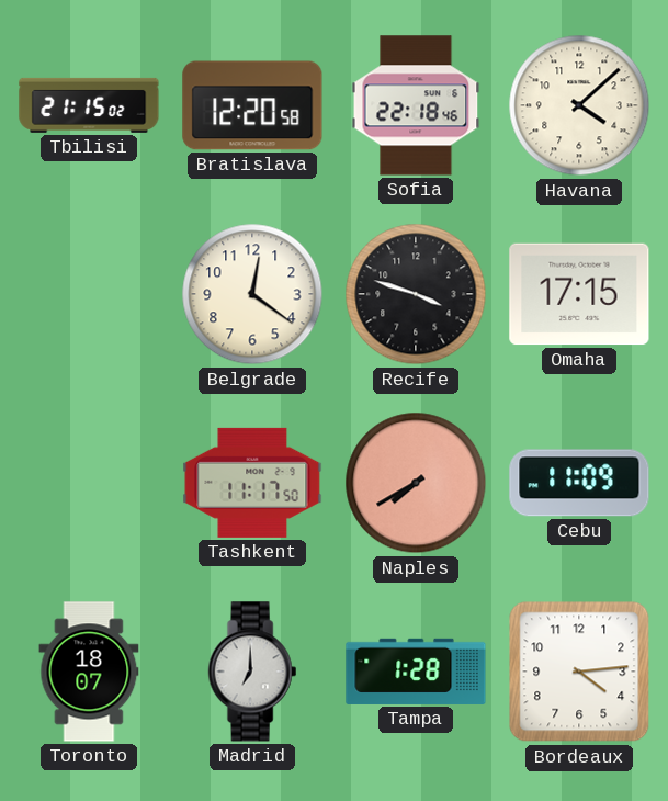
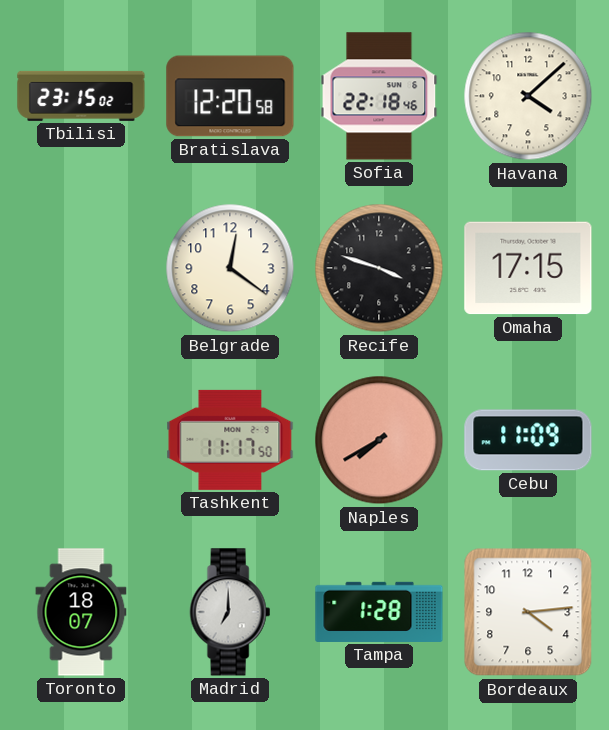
Tbilisi: 21:15 -> 23:15 (81, 96)
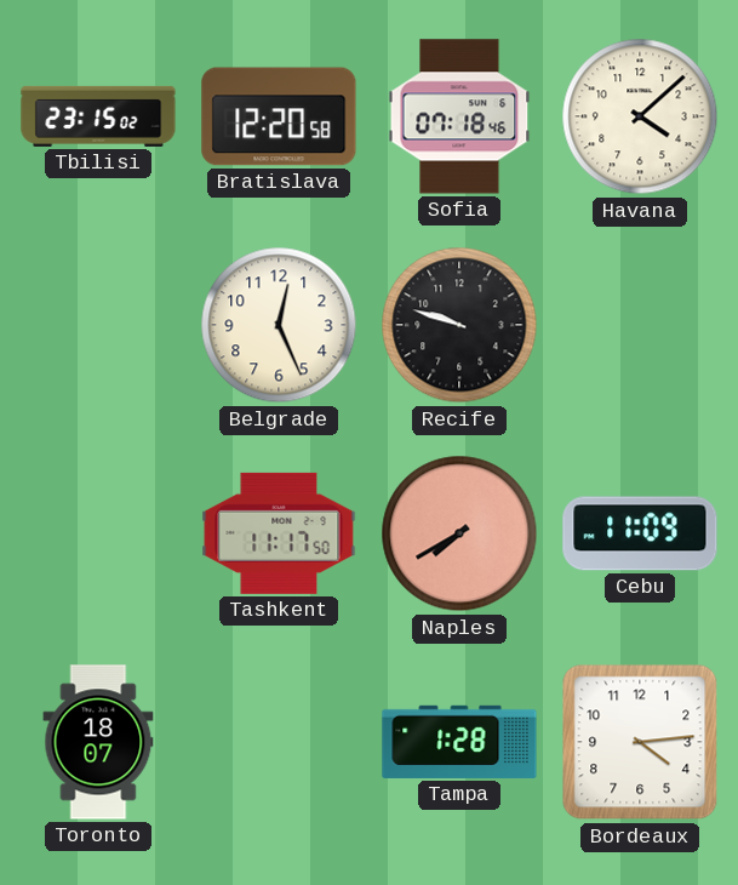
Sofia: 22:18 -> 07:18 (459, 116)
Belgrade: 12:21 -> 12:26 (279, 325)
Recife: 3:48 -> 9:48 (459, 325)
Omaha: 17:15 -> none (528, 268)
Madrid: 7:00 -> none (230, 612)
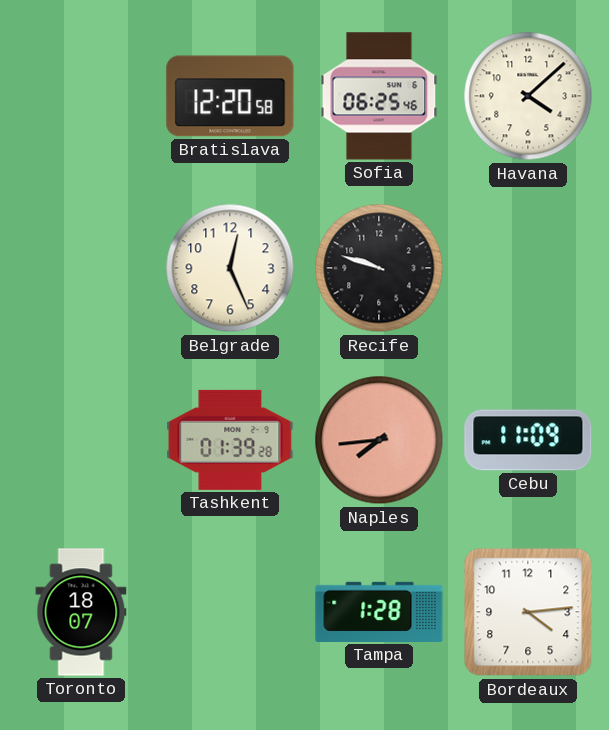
Tbilisi: 23:15 -> none (98, 116)
Sofia: 07:18 -> 06:25 (379, 96)
Tashkent: 11:17 -> 01:39 (230, 440)
Naples: 7:40 -> 7:44 (379, 440)
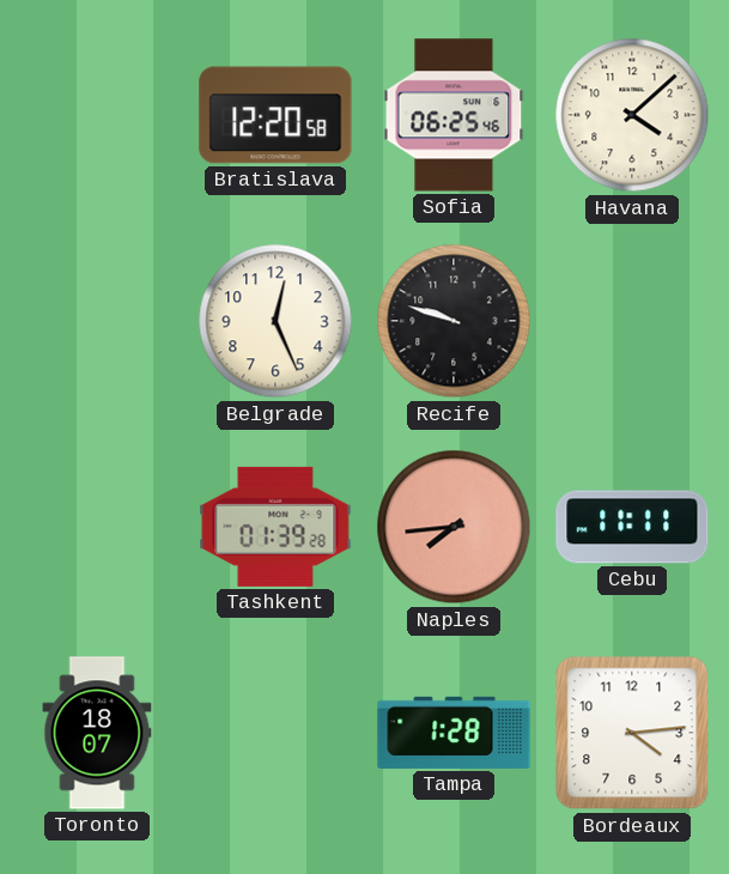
Cebu: 11:09 -> 11:11 (632, 527)
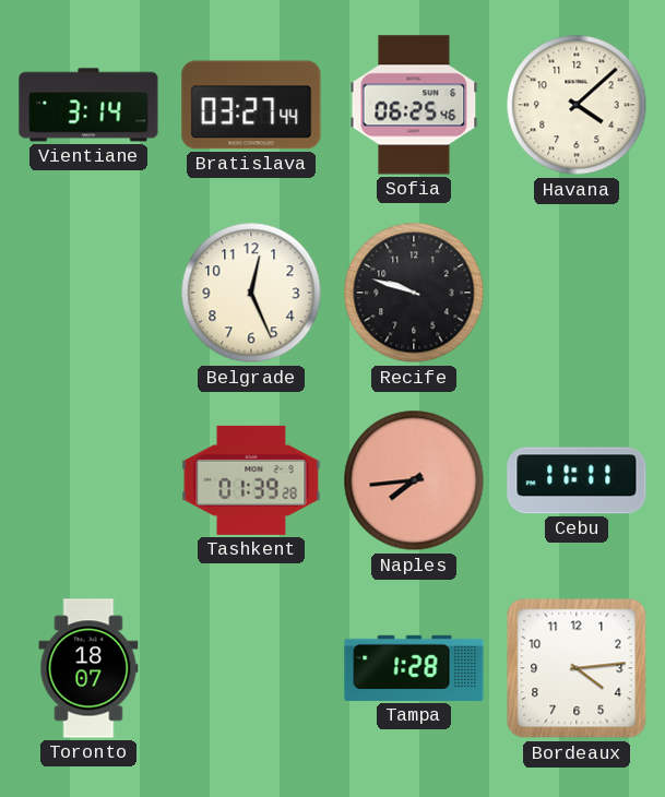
Vientiane: none -> 3:14 (88, 105)
Bratislava: 12:20 -> 03:27 (251, 105)
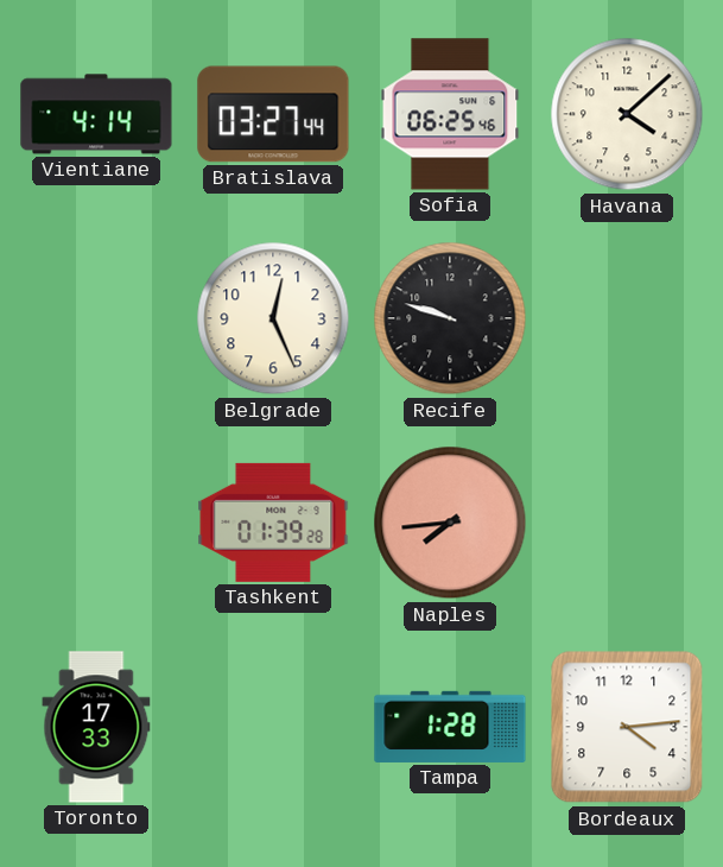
Vientiane: 3:14 -> 4:14 (96, 114)
Cebu: 11:11 -> none (577, 480)
Toronto: 18:07 -> 17:33 (96, 727)
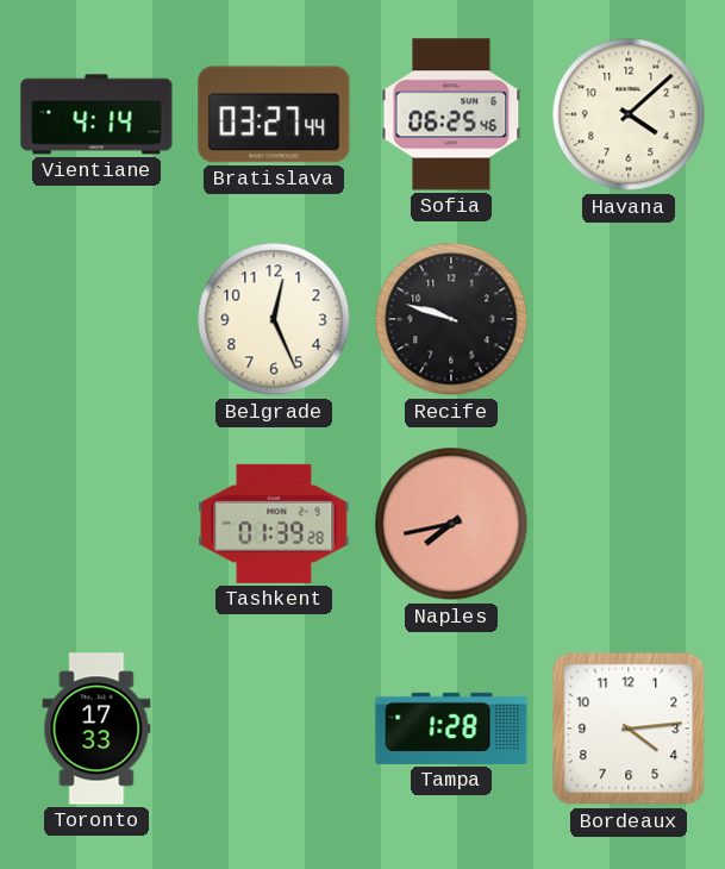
Naples: 7:44 -> 7:43 (451, 524)
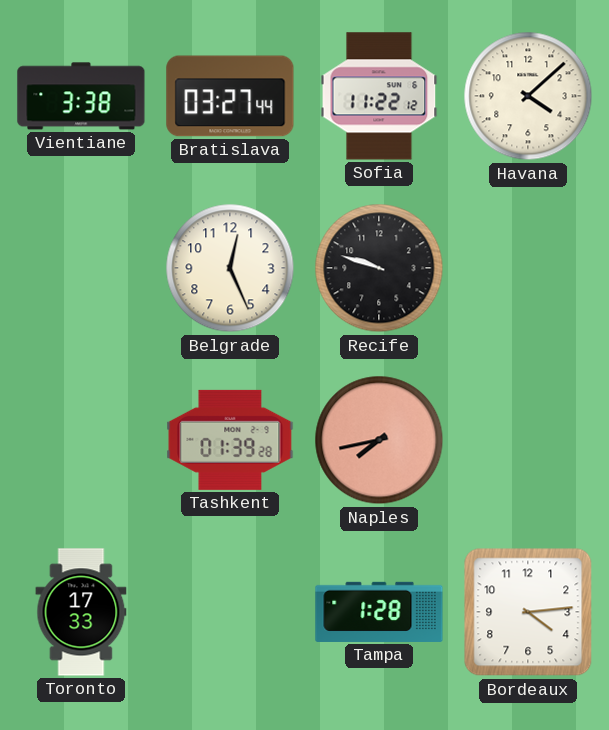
Vientiane: 4:14 -> 3:38 (81, 96)
Sofia: 06:25 -> 11:22 (379, 96)
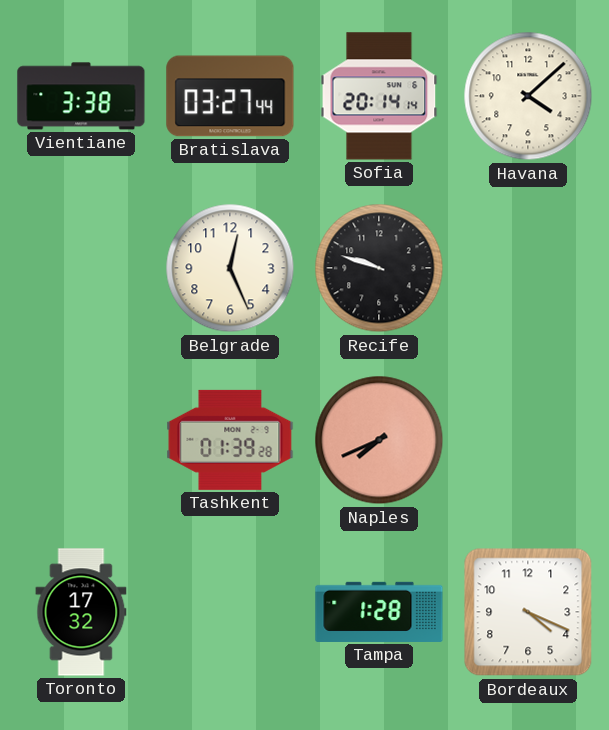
Sofia: 11:22 -> 20:14 (379, 96)
Naples: 7:43 -> 7:41 (379, 440)
Toronto: 17:33 -> 17:32 (81, 612)
Bordeaux: 4:14 -> 4:19 (528, 612)
